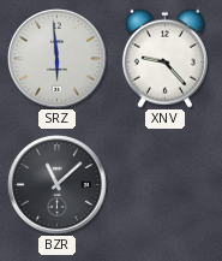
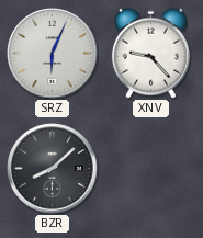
SRZ: 5:59 -> 6:04 (53, 54)
BZR: 11:08 -> 8:08 (53, 169)
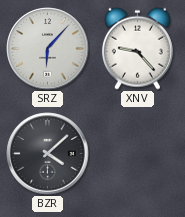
SRZ: 6:04 -> 6:07 (48, 49)
BZR: 8:08 -> 4:08 (48, 154)
